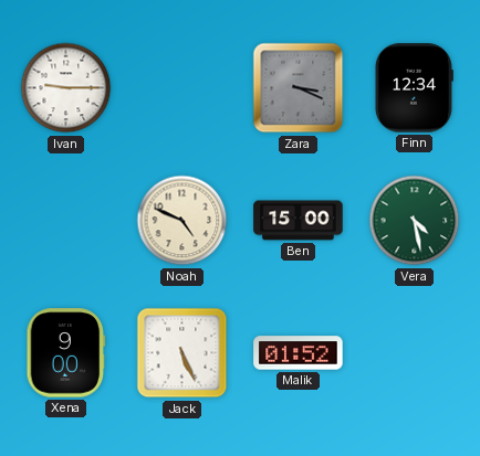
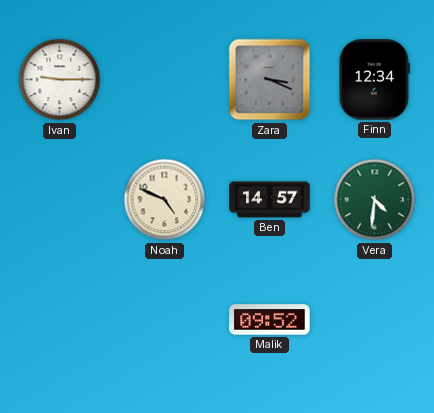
Ben: 15:00 -> 14:57 (270, 200)
Vera: 4:28 -> 4:31 (375, 200)
Xena: 9:00 -> none (66, 353)
Jack: 5:26 -> none (182, 353)
Malik: 01:52 -> 09:52 (270, 320)
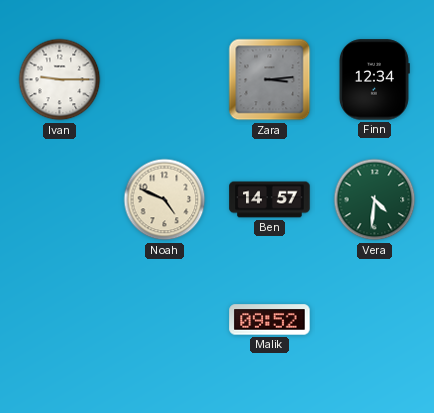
Zara: 3:19 -> 3:14 (270, 80)
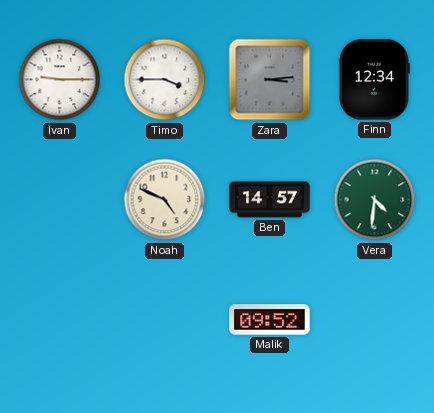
Timo: none -> 3:45 (165, 80)
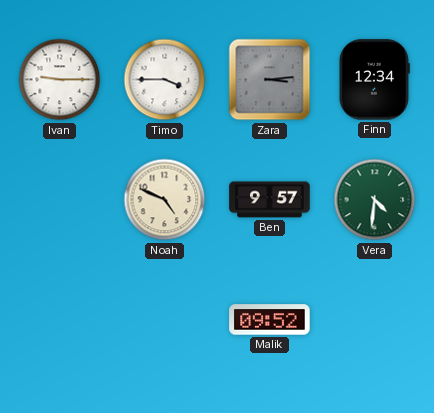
Ben: 14:57 -> 9:57 (270, 200)
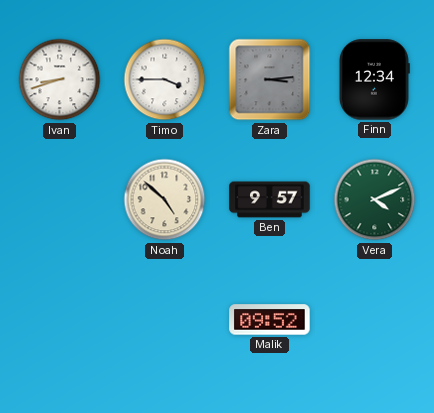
Ivan: 9:15 -> 8:42 (60, 80)
Noah: 4:49 -> 4:52 (165, 200)
Vera: 4:31 -> 4:11 (375, 200)
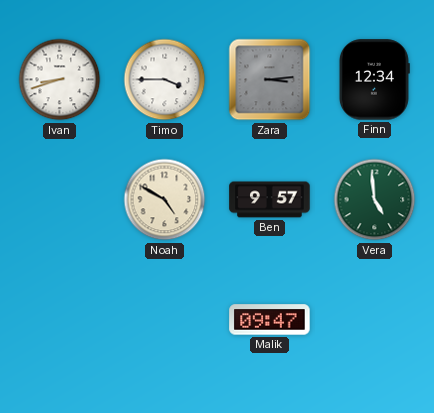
Noah: 4:52 -> 4:50 (165, 200)
Vera: 4:11 -> 4:59 (375, 200)
Malik: 09:52 -> 09:47 (270, 320)
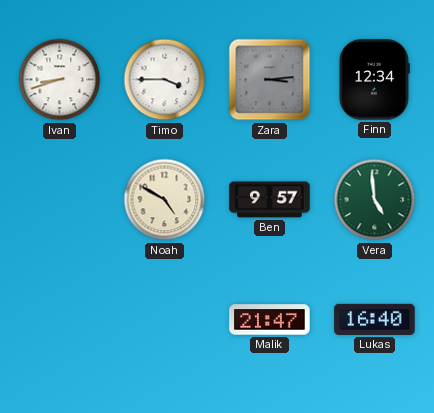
Malik: 09:47 -> 21:47 (270, 320)
Lukas: none -> 16:40 (375, 319)
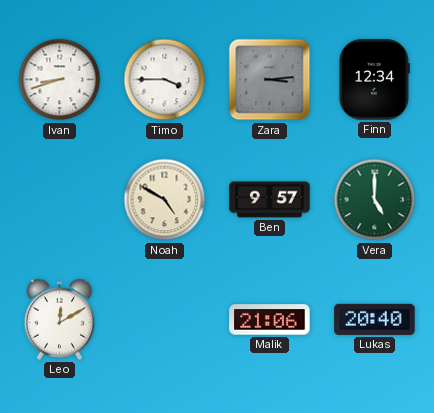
Vera: 4:59 -> 5:00 (375, 200)
Leo: none -> 12:10 (60, 319)
Malik: 21:47 -> 21:06 (270, 320)
Lukas: 16:40 -> 20:40 (375, 319)
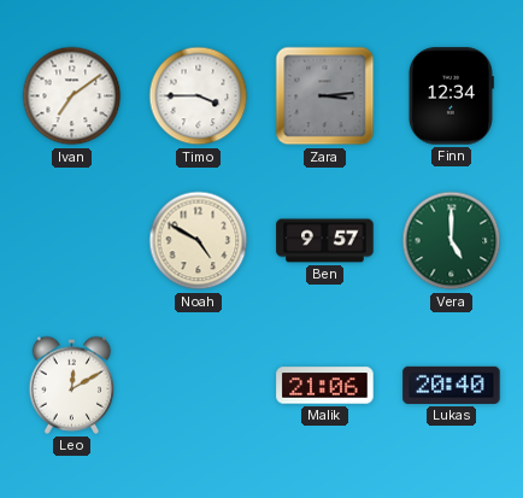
Ivan: 8:42 -> 7:09 (72, 96)
